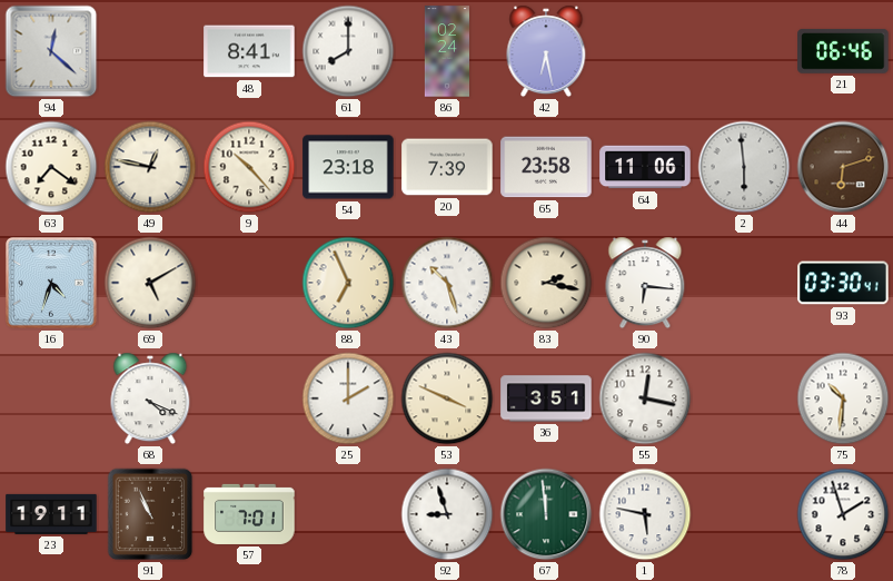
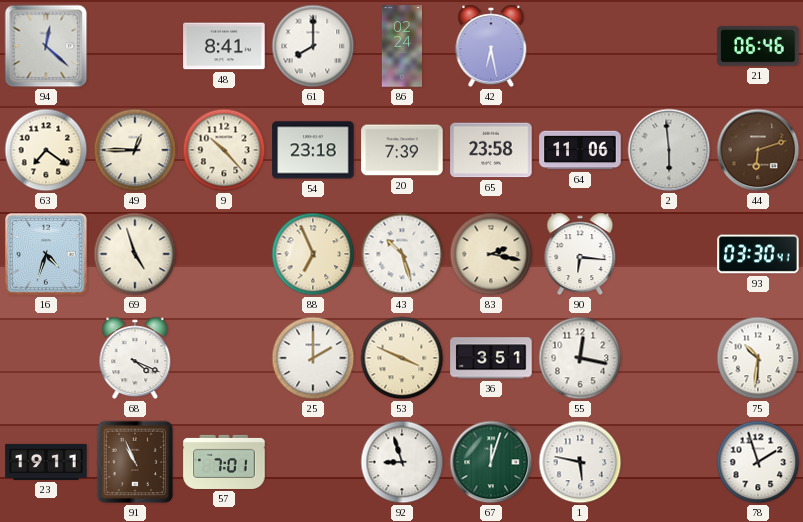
49: 12:47 -> 12:45 (135, 150)
69: 5:10 -> 4:57 (135, 254)
67: 11:59 -> 12:03 (491, 462)
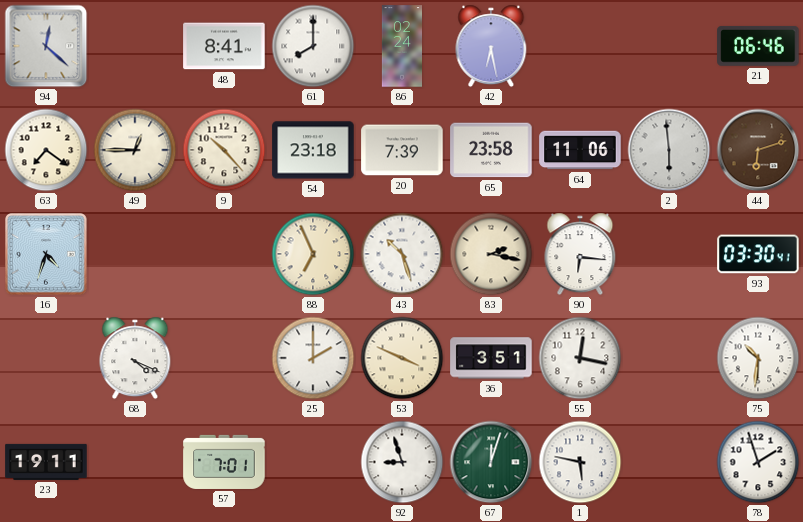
69: 4:57 -> none (135, 254)
91: 10:56 -> none (135, 462)
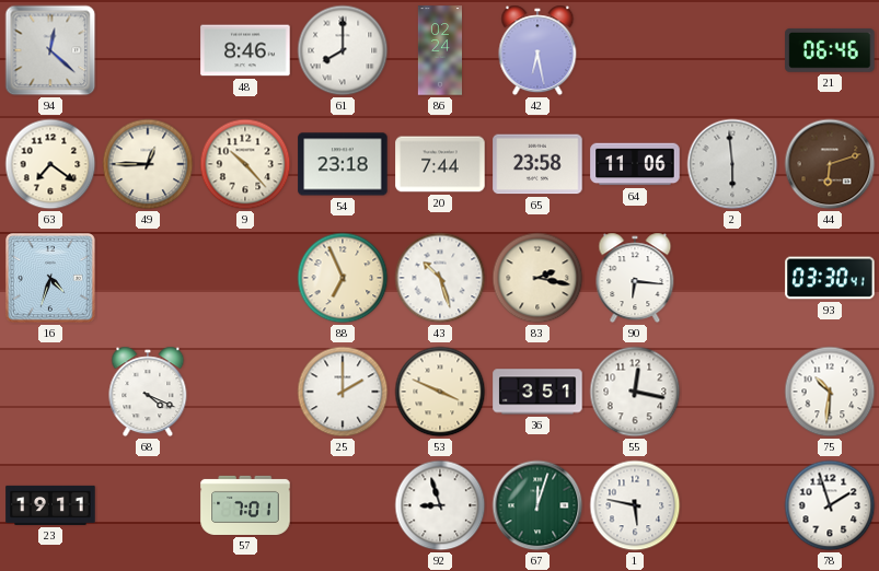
48: 8:41 -> 8:46 (245, 50)
20: 7:39 -> 7:44 (440, 164)
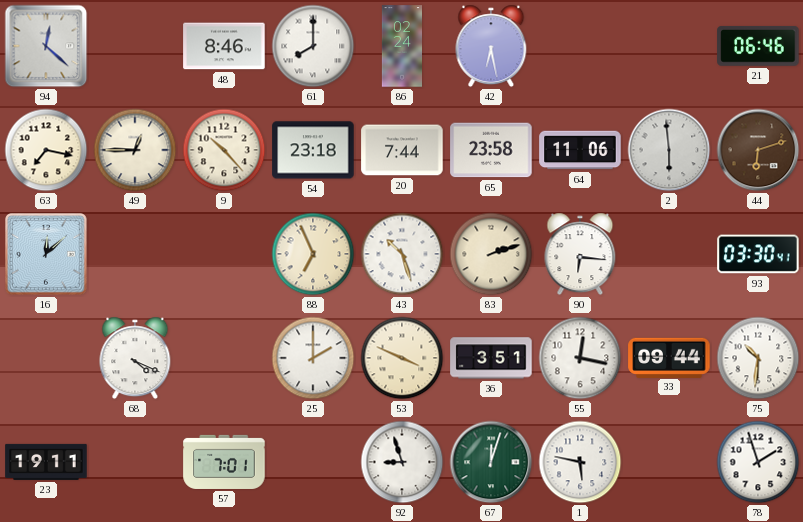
63: 7:21 -> 7:17 (46, 150)
16: 4:33 -> 12:08 (47, 255)
83: 2:17 -> 2:12 (491, 254)
33: none -> 09:44 (669, 357)
